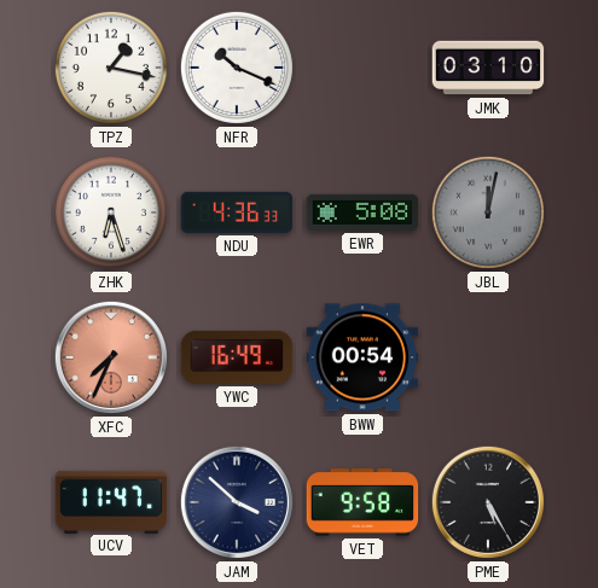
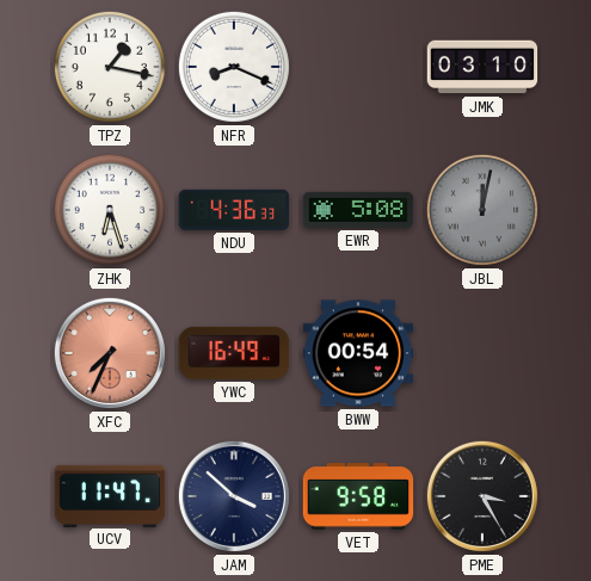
NFR: 10:19 -> 8:19 (234, 67)
PME: 5:25 -> 3:25 (482, 496)
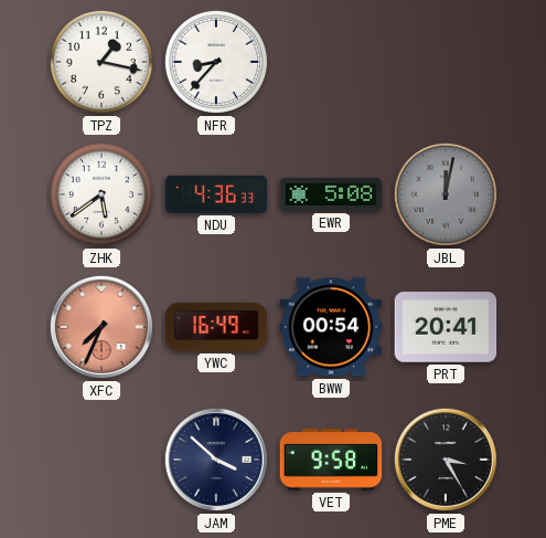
NFR: 8:19 -> 8:37 (216, 62)
JMK: 03:10 -> none (482, 67)
ZHK: 6:27 -> 5:39 (101, 194)
PRT: none -> 20:41 (446, 327)
UCV: 11:47 -> none (110, 495)
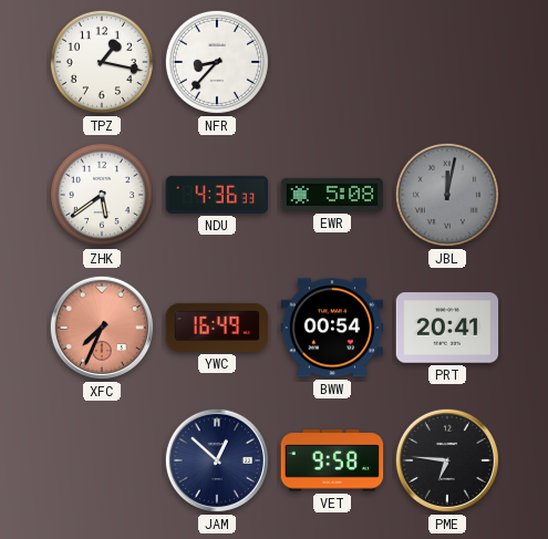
JAM: 3:52 -> 12:52 (217, 460)
PME: 3:25 -> 6:46 (447, 460)
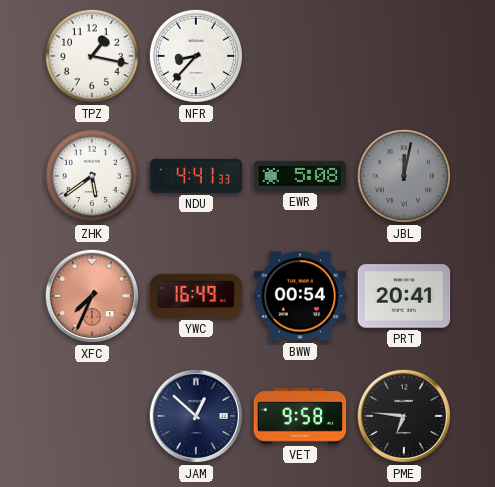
NDU: 4:36 -> 4:41 (196, 176)
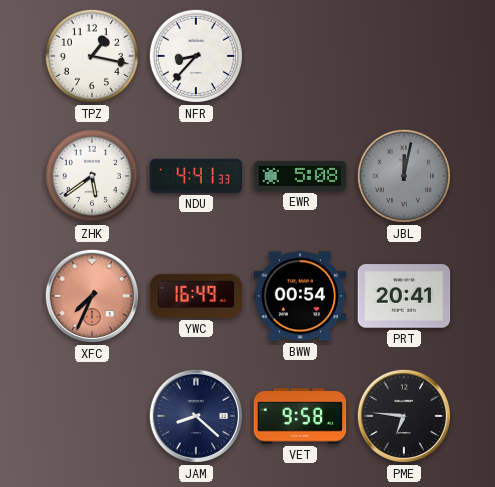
JAM: 12:52 -> 8:22 (196, 416)
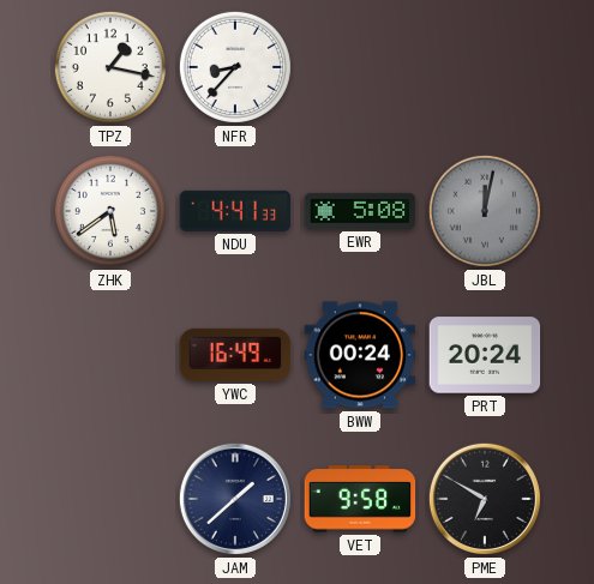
XFC: 7:34 -> none (92, 296)
BWW: 00:54 -> 00:24 (360, 355)
PRT: 20:41 -> 20:24 (485, 355)
JAM: 8:22 -> 1:38 (235, 499)
PME: 6:46 -> 6:50 (485, 499)
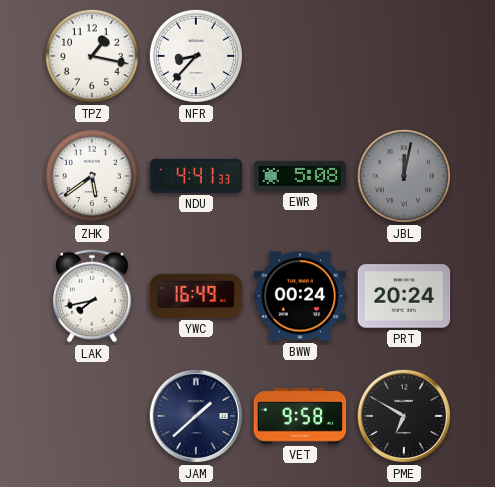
LAK: none -> 7:43 (92, 296)
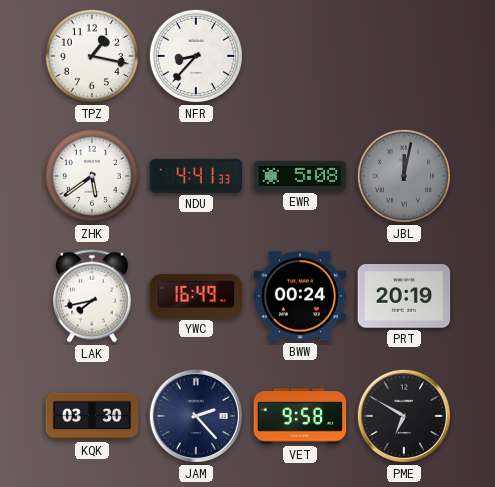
PRT: 20:24 -> 20:19 (404, 296)
KQK: none -> 03:30 (92, 416)
JAM: 1:38 -> 2:23 (196, 416)
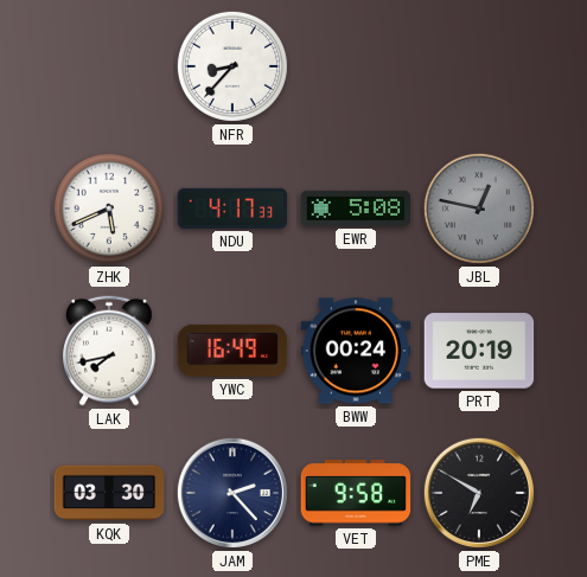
TPZ: 1:17 -> none (92, 56)
ZHK: 5:39 -> 5:41 (109, 209)
NDU: 4:41 -> 4:17 (232, 209)
JBL: 12:02 -> 12:47 (479, 209)
